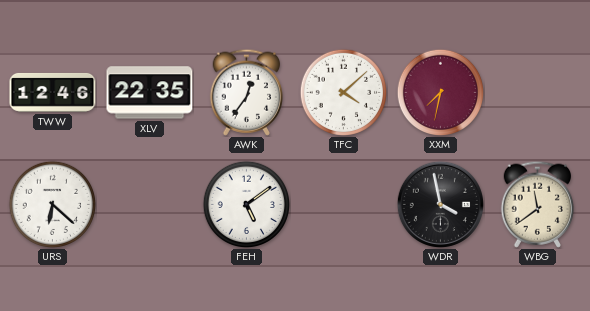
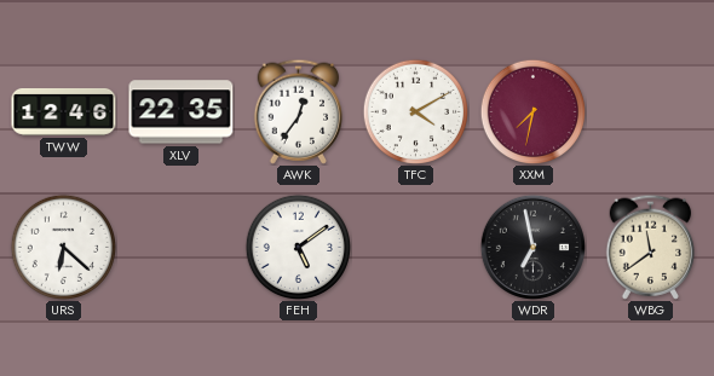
TFC: 4:08 -> 4:10 (415, 111)
WDR: 3:58 -> 6:58 (532, 247)
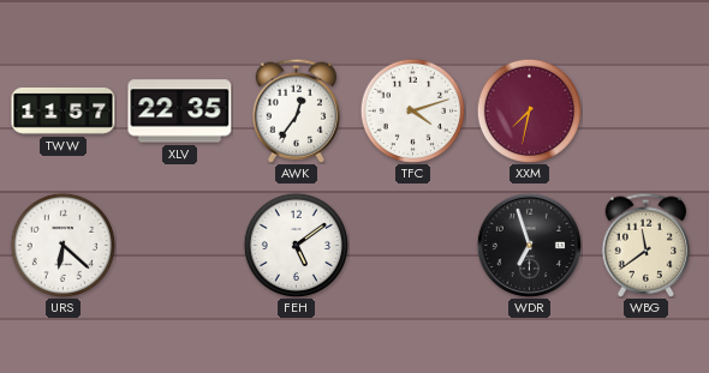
TWW: 12:46 -> 11:57 (64, 112)
TFC: 4:10 -> 4:12 (412, 110)
WDR: 6:58 -> 6:57 (529, 245)
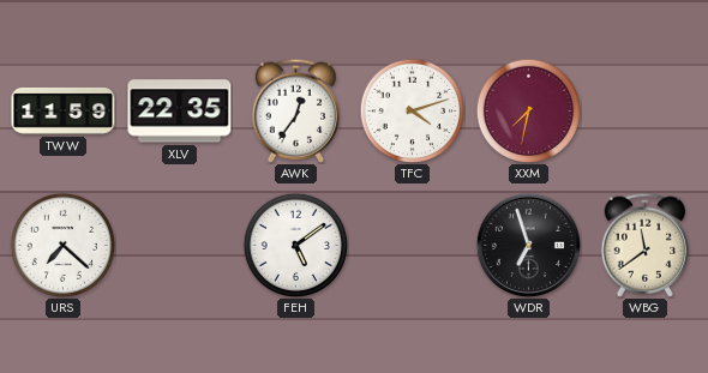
TWW: 11:57 -> 11:59 (64, 112)
URS: 6:22 -> 7:22 (62, 245)
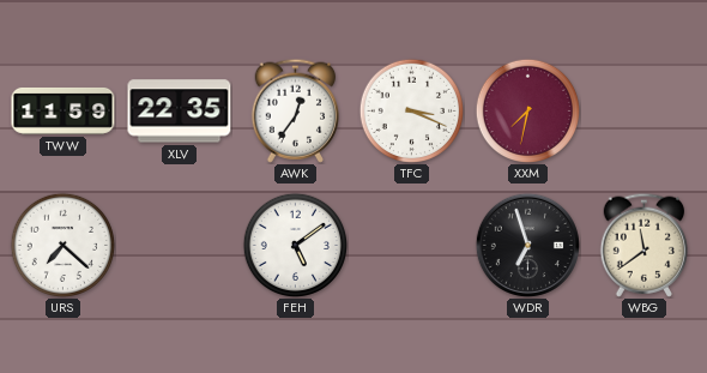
TFC: 4:12 -> 3:19 (411, 110)
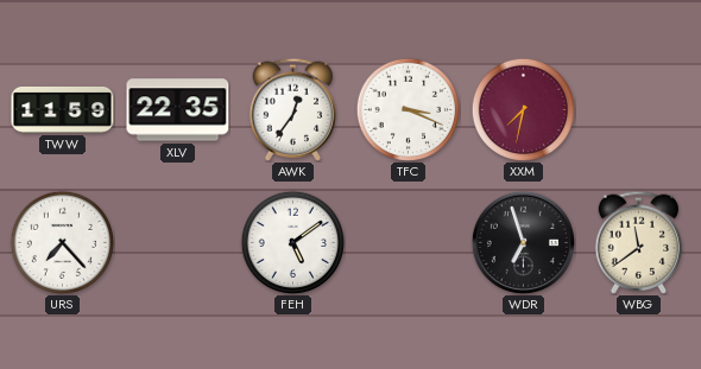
URS: 7:22 -> 7:23 (62, 242)
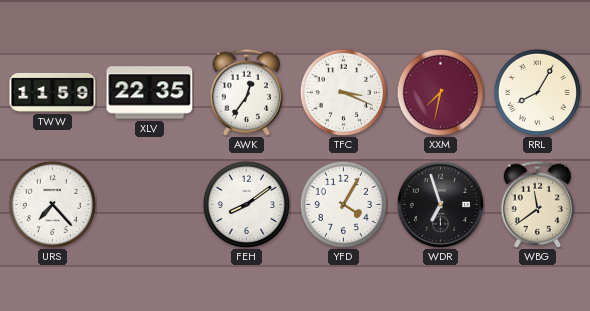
RRL: none -> 8:05 (537, 92)
FEH: 5:09 -> 8:09 (246, 204)
YFD: none -> 4:05 (343, 204)
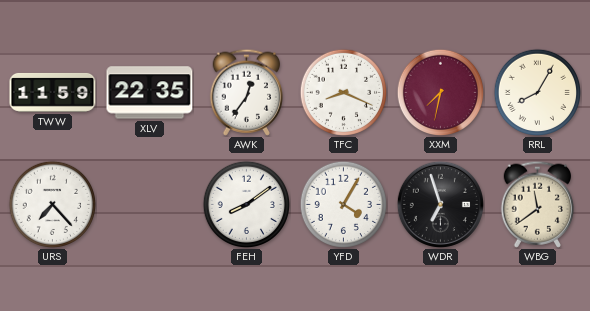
TFC: 3:19 -> 8:19 (343, 92)
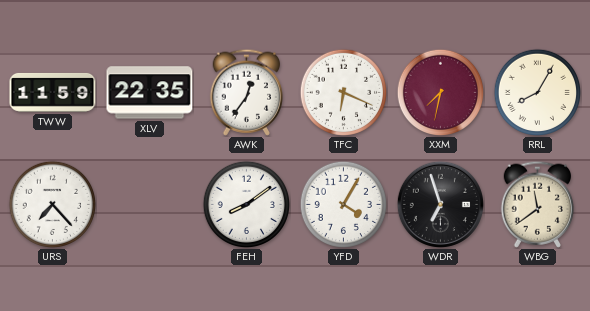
TFC: 8:19 -> 6:19 (343, 92)
